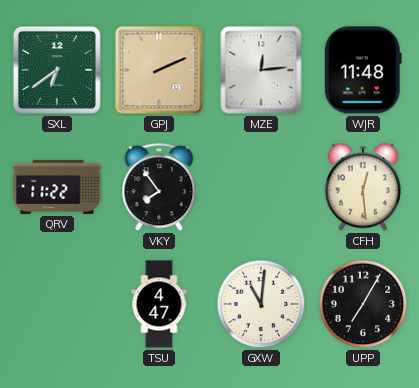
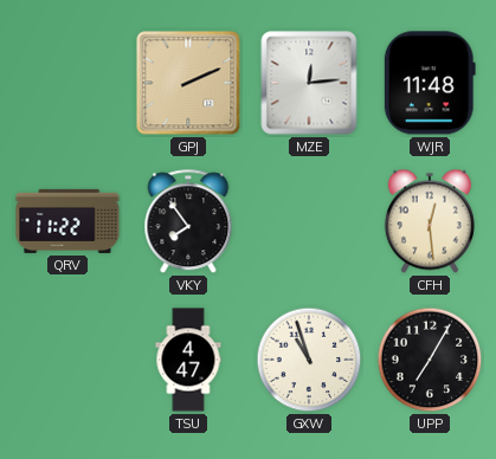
SXL: 6:39 -> none (57, 70)
GXW: 11:01 -> 10:57 (309, 360)
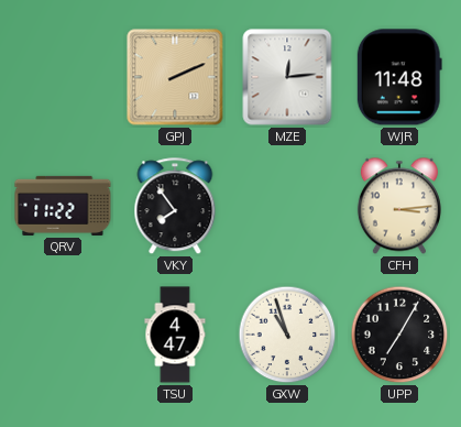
CFH: 12:29 -> 3:14 (399, 206)
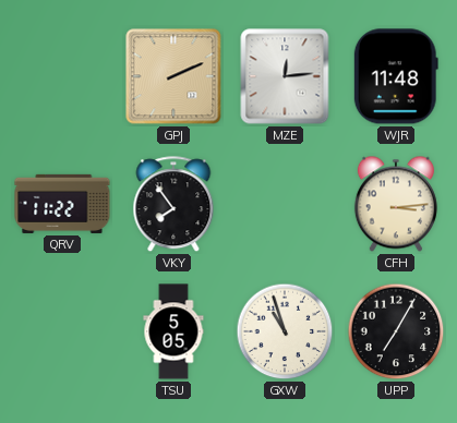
TSU: 4:47 -> 5:05 (173, 331)
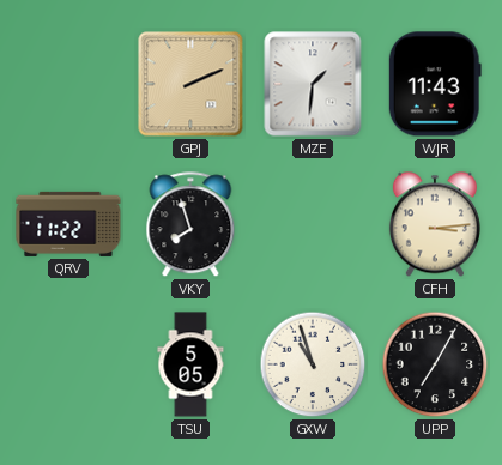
MZE: 12:14 -> 1:31 (313, 84)
WJR: 11:48 -> 11:43 (435, 84)
VKY: 7:54 -> 7:57 (190, 225)
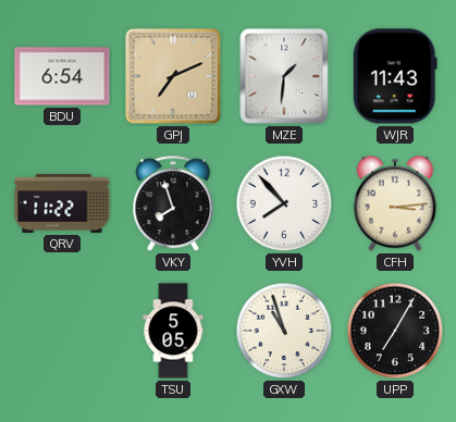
BDU: none -> 6:54 (62, 76)
GPJ: 2:11 -> 7:11 (173, 76)
YVH: none -> 7:53 (284, 203)
